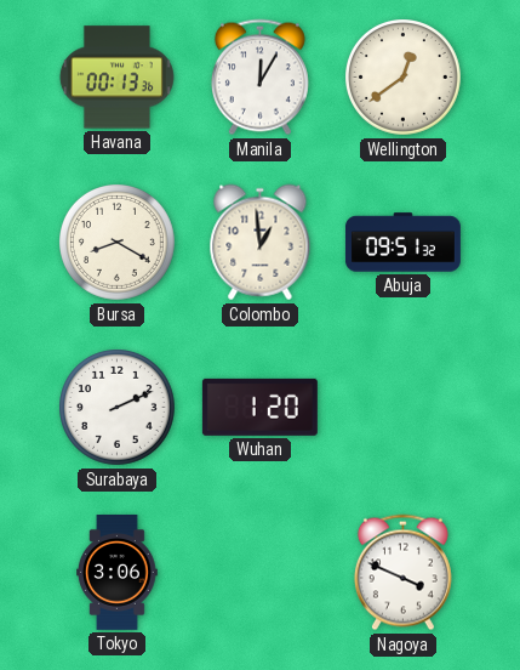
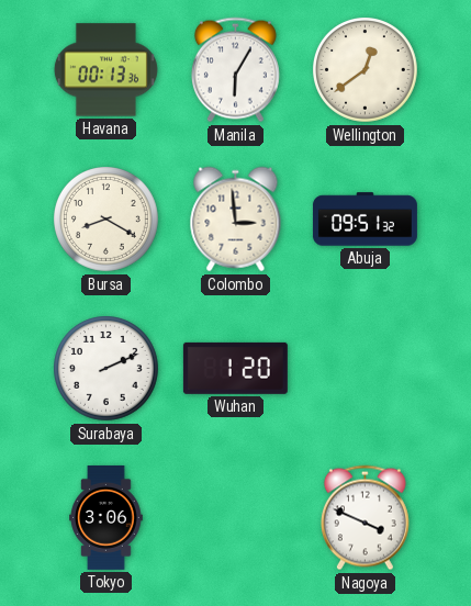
Manila: 12:05 -> 6:05 (235, 70)
Colombo: 12:59 -> 2:59 (236, 220)
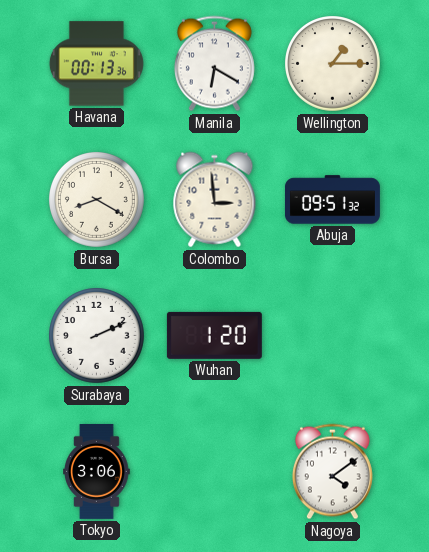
Manila: 6:05 -> 6:20 (214, 64)
Wellington: 12:39 -> 1:15 (333, 64)
Nagoya: 3:49 -> 4:09 (332, 472)
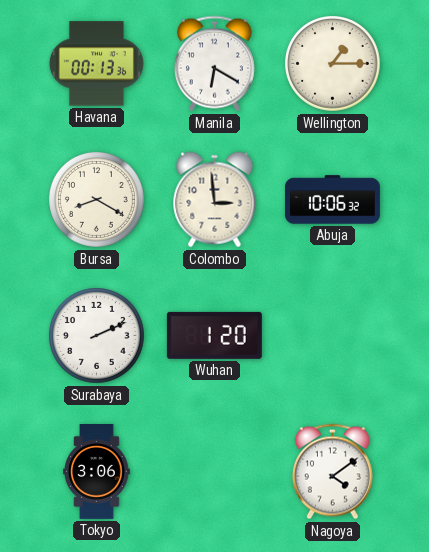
Abuja: 09:51 -> 10:06 (332, 200)
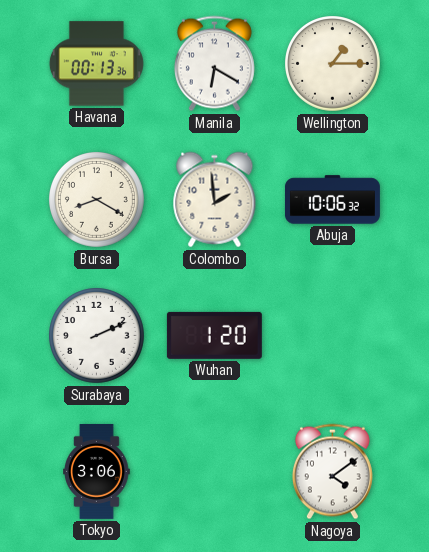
Colombo: 2:59 -> 1:59 (215, 200)
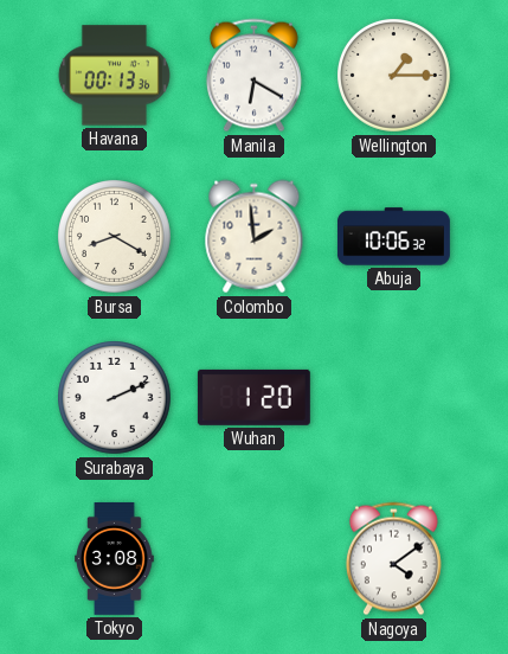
Tokyo: 3:06 -> 3:08 (115, 558)
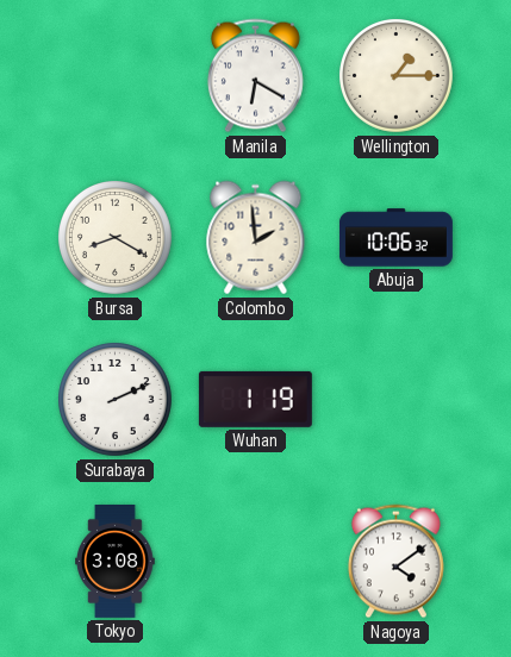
Havana: 00:13 -> none (114, 76)
Wuhan: 1:20 -> 1:19 (255, 399)
